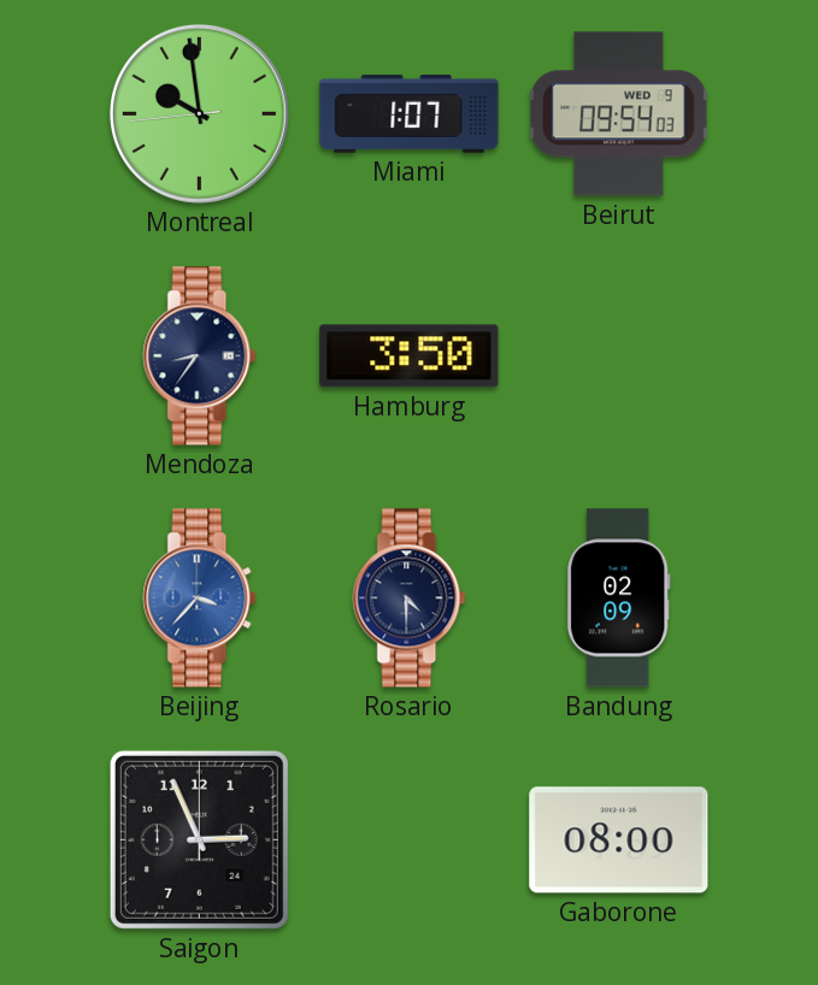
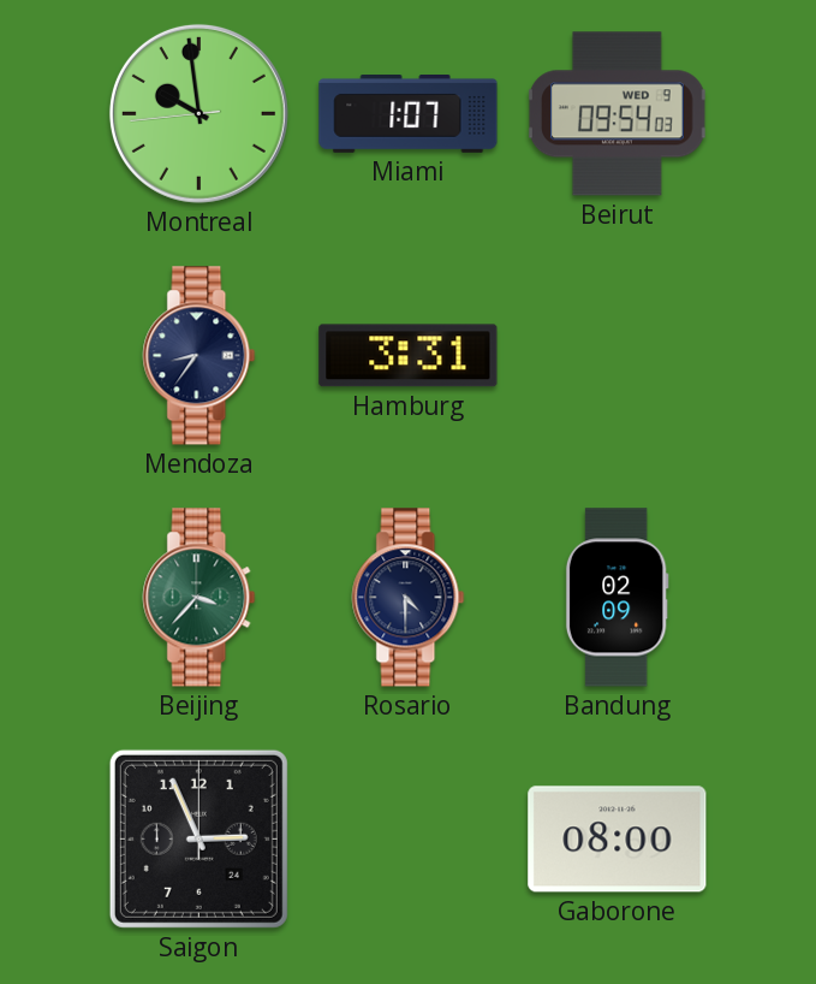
Hamburg: 3:50 -> 3:31 (409, 356)
Beijing dial: blue -> green (199, 598)
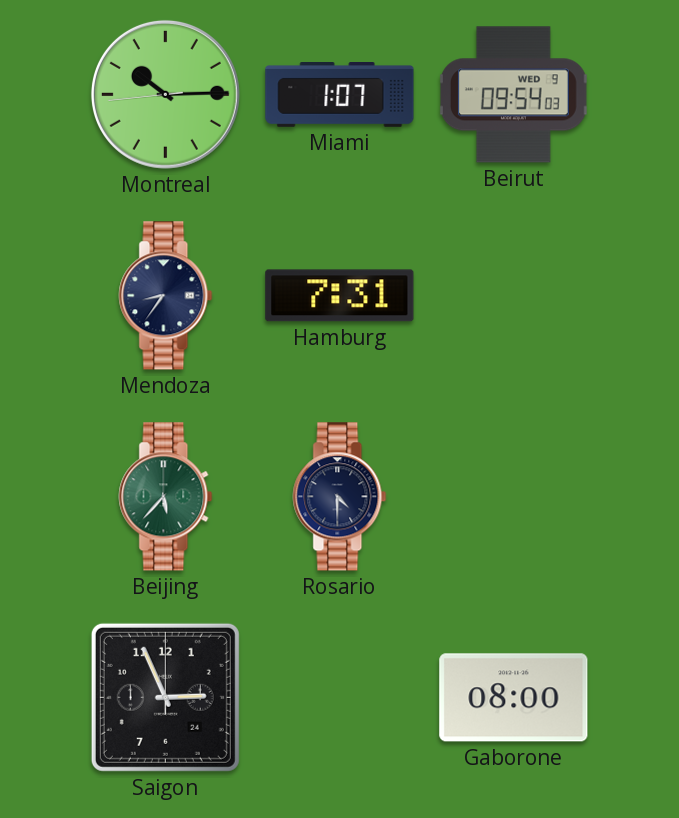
Montreal: 9:58 -> 10:14 (165, 94)
Hamburg: 3:31 -> 7:31 (340, 296)
Beijing: 3:37 -> 5:37 (166, 497)
Bandung: 02:09 -> none (617, 598)
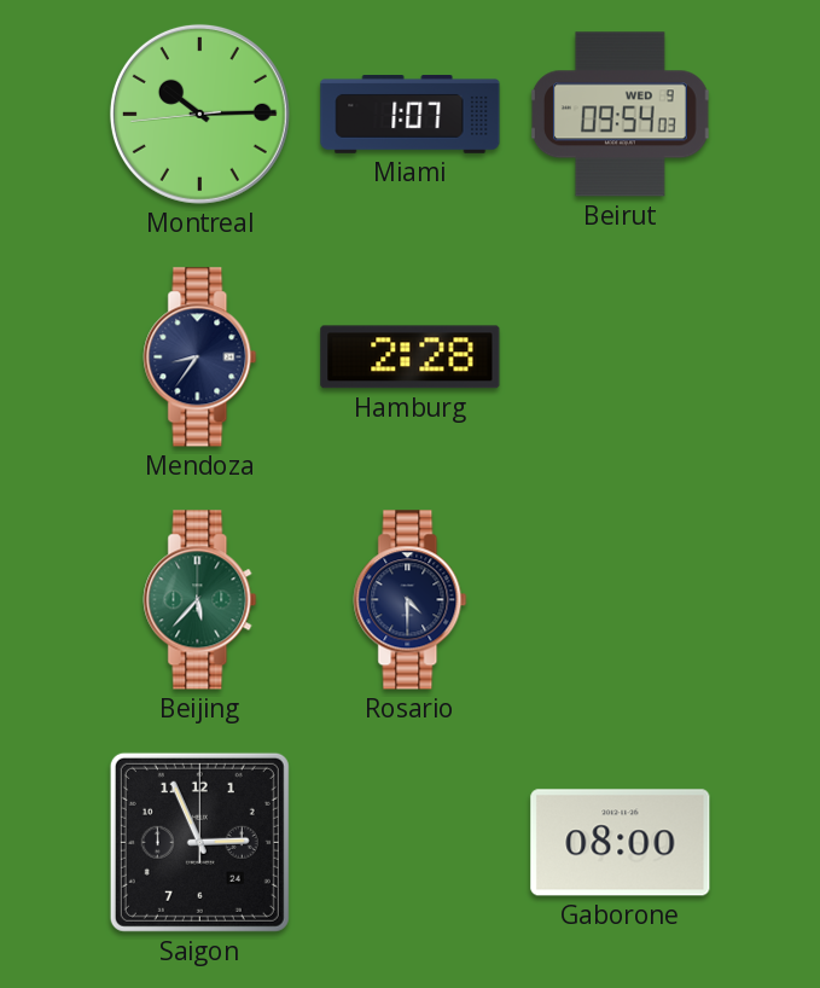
Hamburg: 7:31 -> 2:28 (411, 358)
